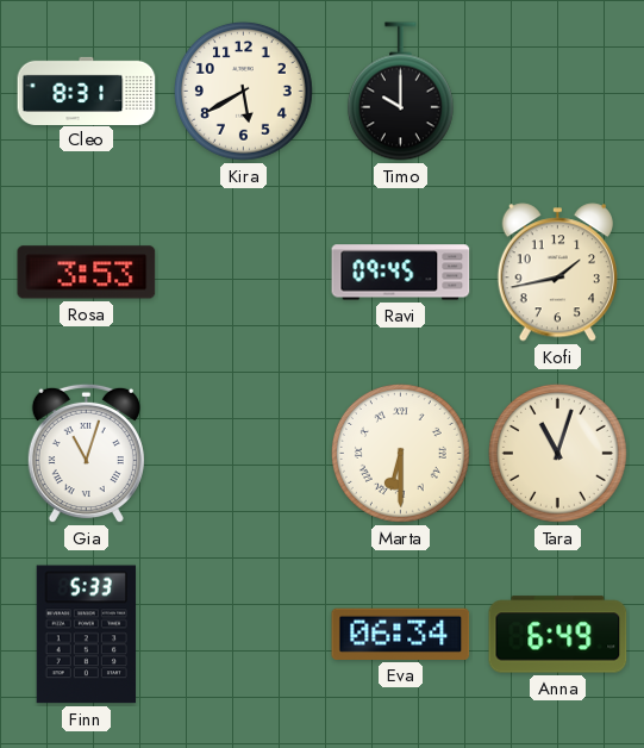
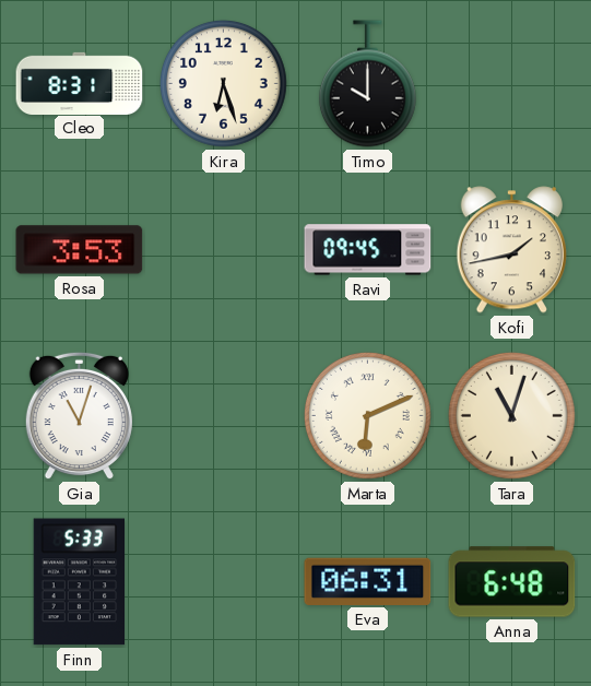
Kira: 5:40 -> 6:27 (223, 83)
Marta: 6:30 -> 6:11 (367, 415)
Eva: 06:34 -> 06:31 (368, 581)
Anna: 6:49 -> 6:48 (512, 582)
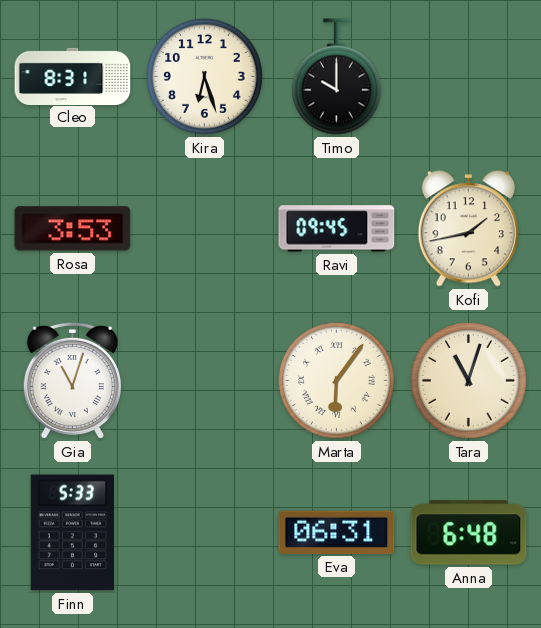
Marta: 6:11 -> 6:06 (336, 380)
